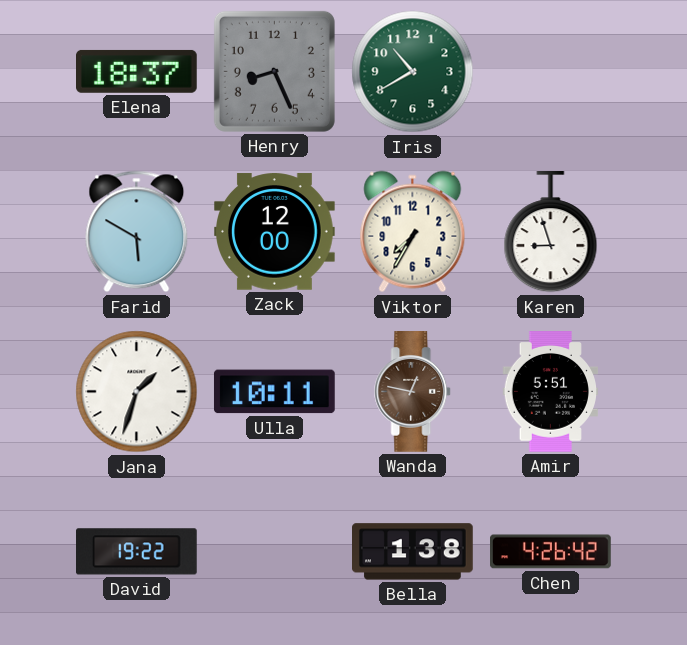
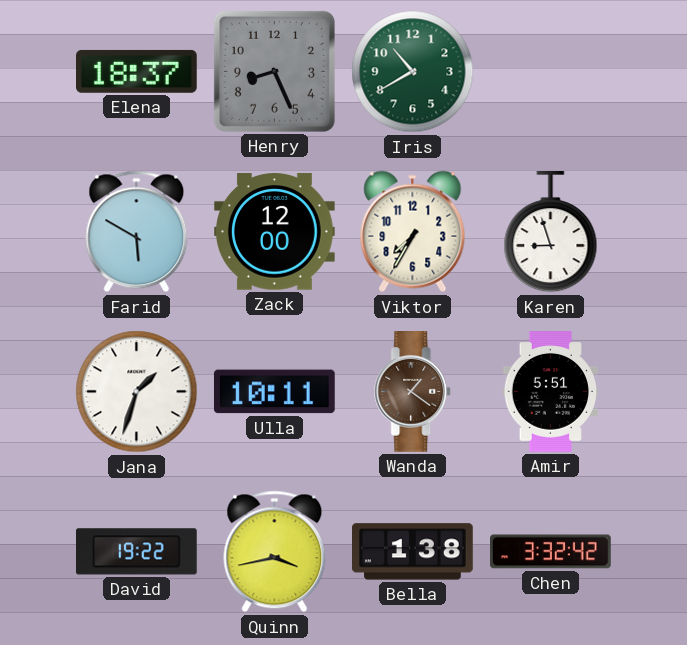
Wanda: 12:47 -> 1:21 (413, 392)
Quinn: none -> 3:43 (275, 552)
Chen: 4:26 -> 3:32 (551, 552)
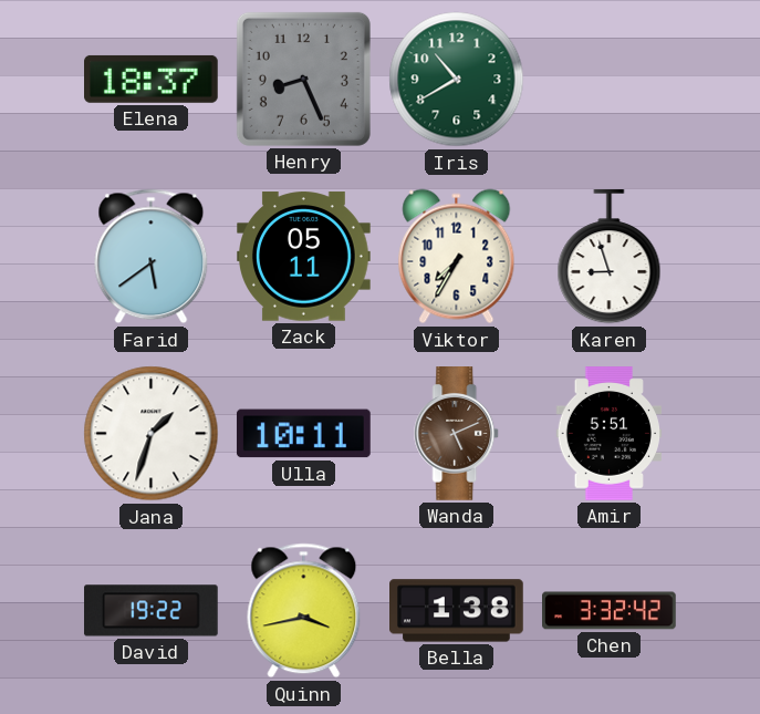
Farid: 5:50 -> 5:39 (152, 257)
Zack: 12:00 -> 05:11 (304, 257)
Wanda: 1:21 -> 5:11 (457, 434)
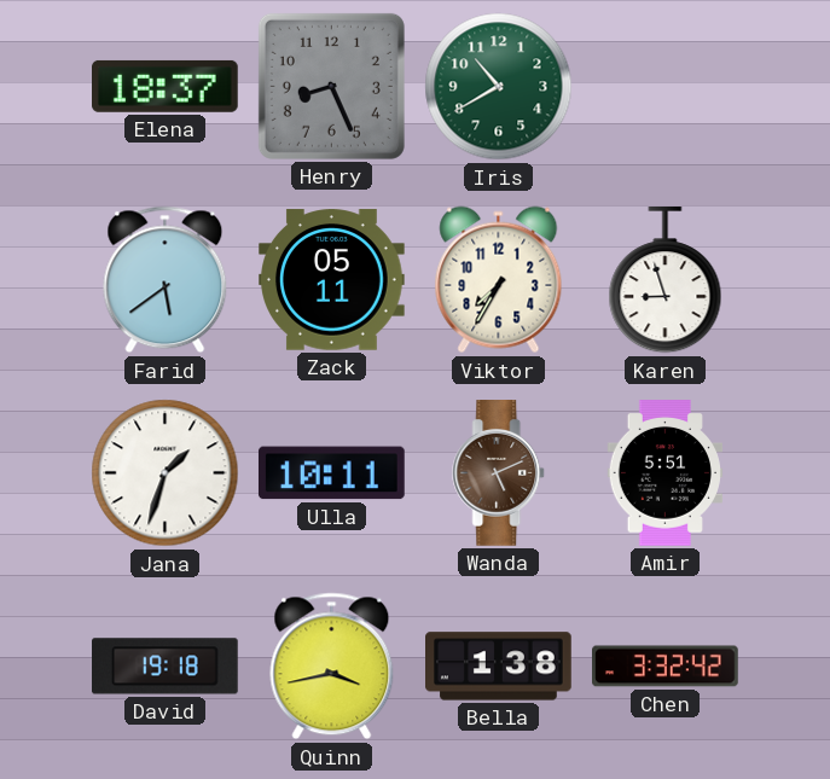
David: 19:22 -> 19:18 (166, 667)
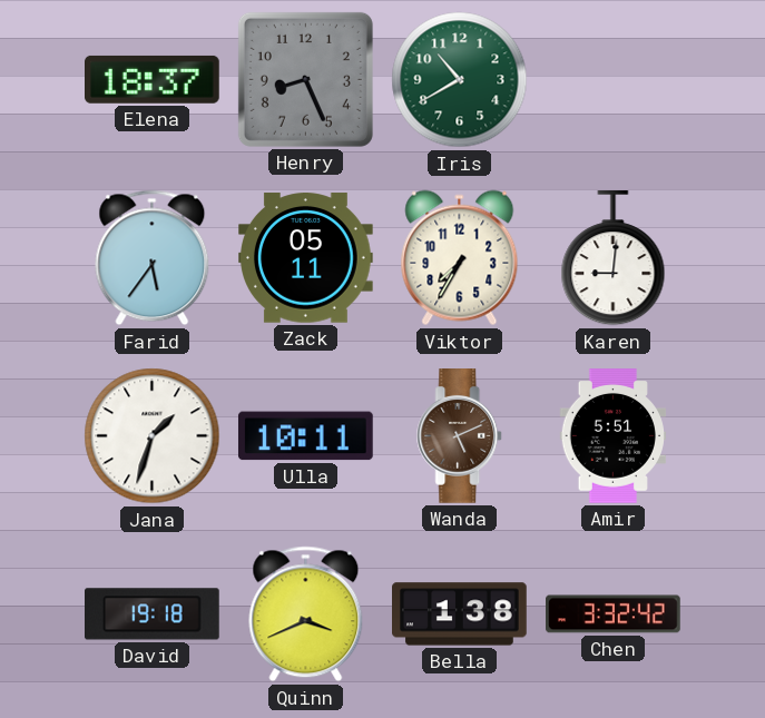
Farid: 5:39 -> 5:36 (153, 258)
Karen: 8:57 -> 9:01 (614, 259)
Quinn: 3:43 -> 3:41 (306, 614)
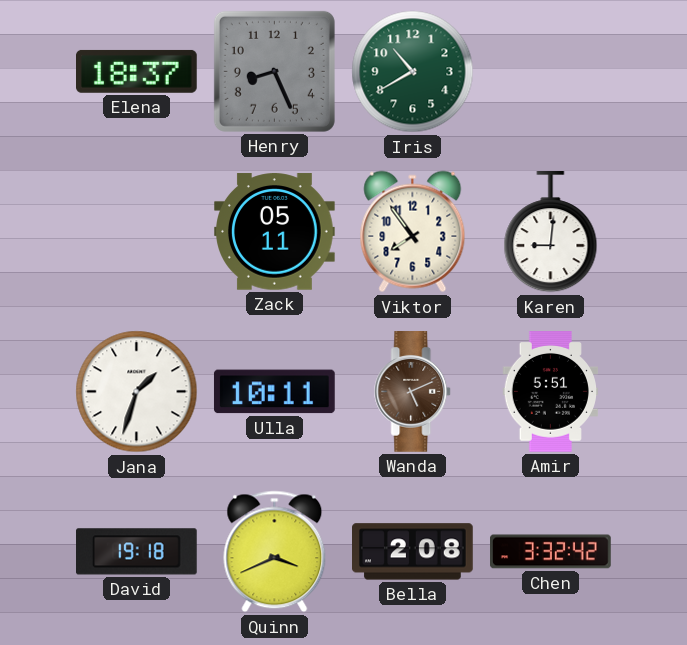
Farid: 5:36 -> none (153, 258)
Viktor: 7:35 -> 7:54 (413, 232)
Bella: 1:38 -> 2:08 (413, 552)
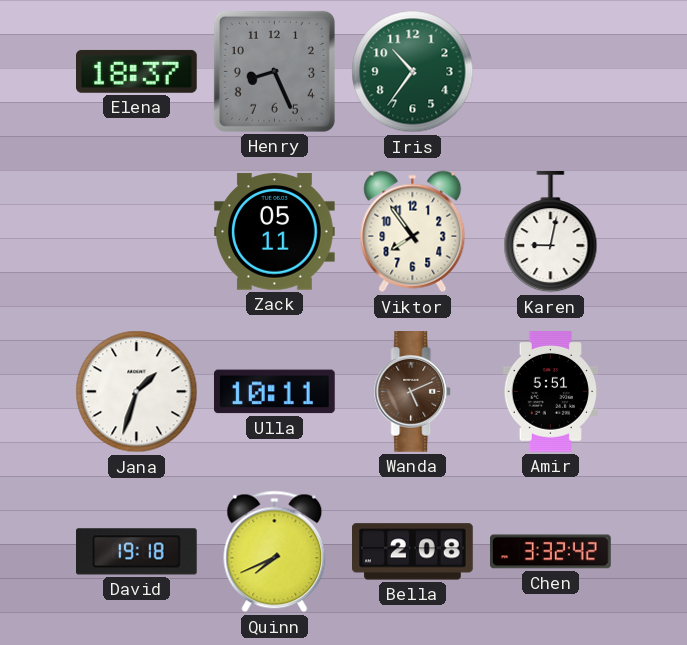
Iris: 10:40 -> 10:36 (413, 72)
Karen: 9:01 -> 9:02 (551, 233)
Quinn: 3:41 -> 7:41 (275, 552)
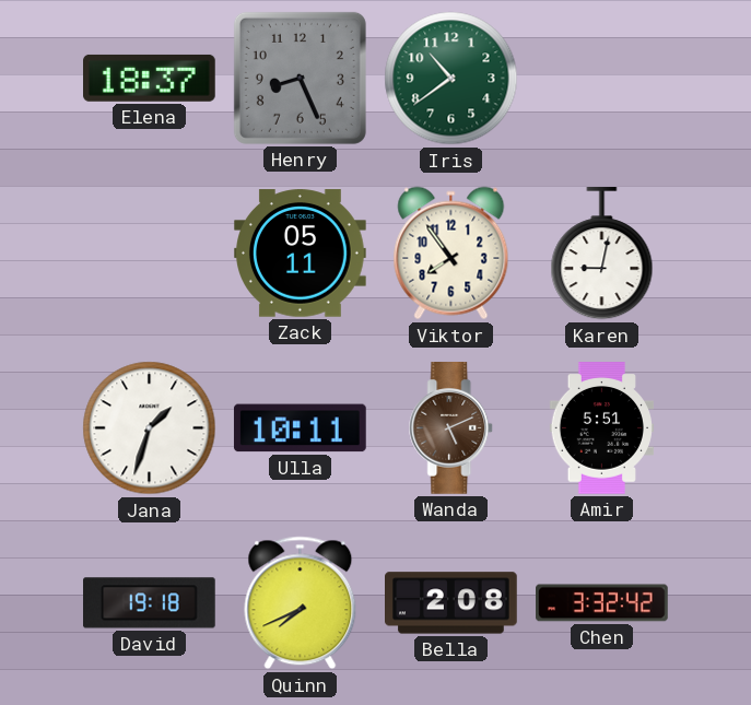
Iris: 10:36 -> 10:39 (451, 79)
